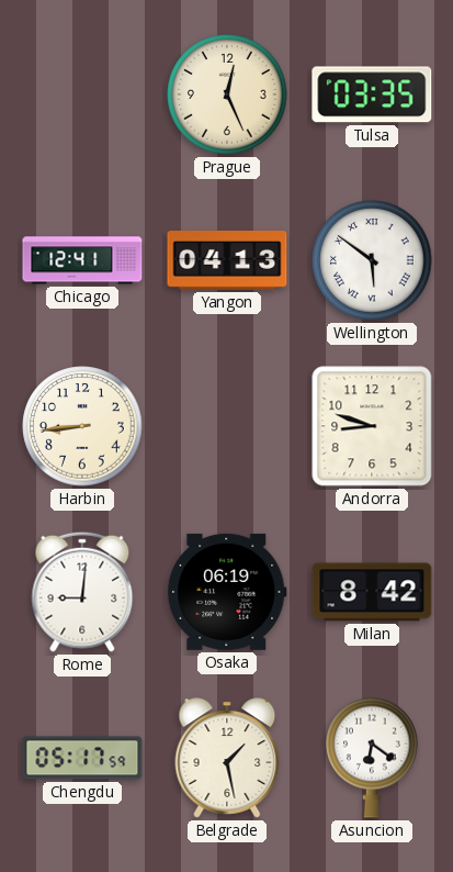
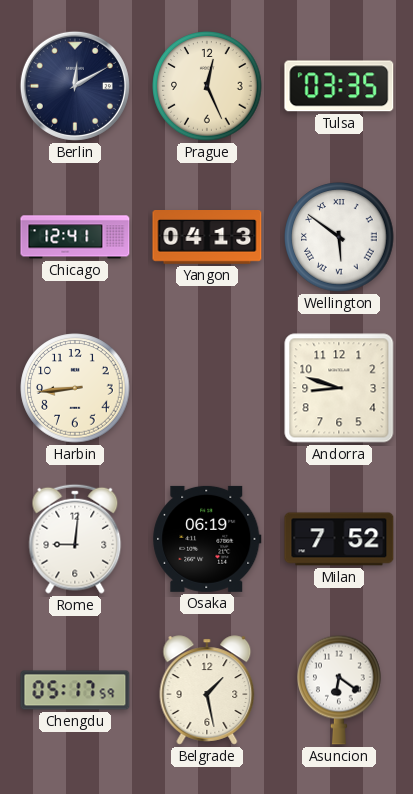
Berlin: none -> 12:10 (75, 86)
Milan: 8:42 -> 7:52 (339, 539)
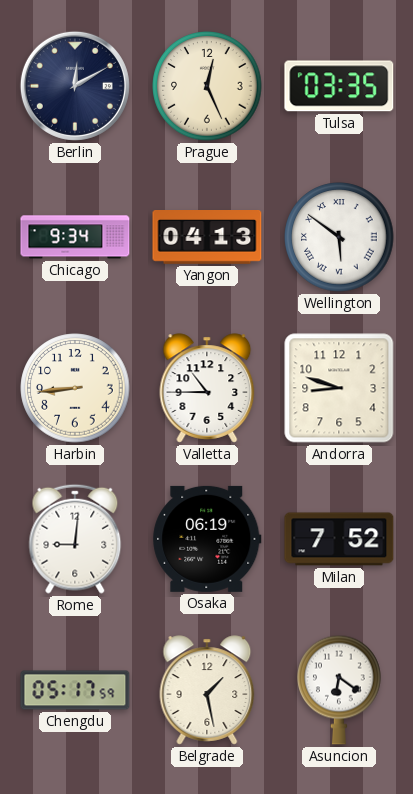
Chicago: 12:41 -> 9:34 (75, 237)
Valletta: none -> 10:45 (207, 388)
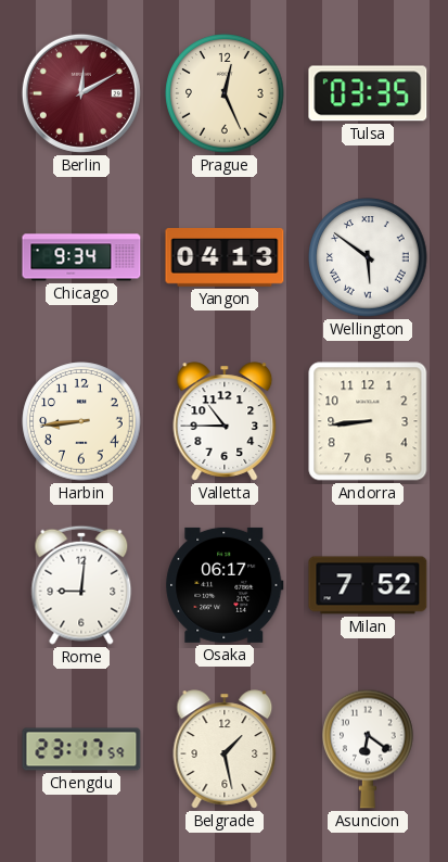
Berlin dial: navy -> burgundy (81, 93)
Andorra: 8:48 -> 8:44 (368, 421)
Osaka: 06:19 -> 06:17 (225, 585)
Chengdu: 05:17 -> 23:17 (81, 749)
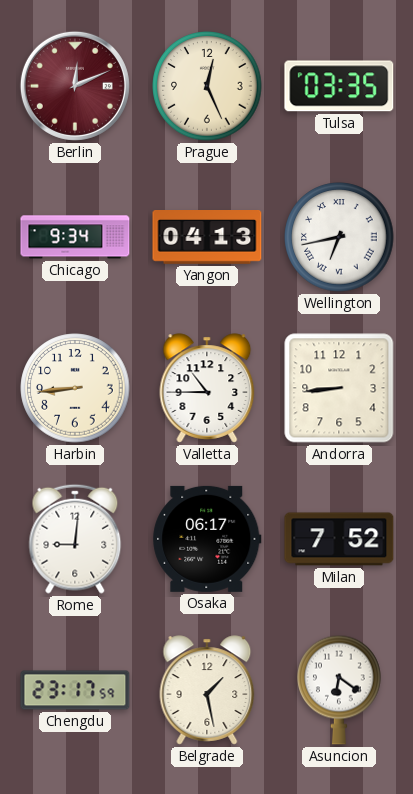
Berlin: 12:10 -> 12:11 (75, 86)
Wellington: 5:51 -> 6:43 (339, 237)
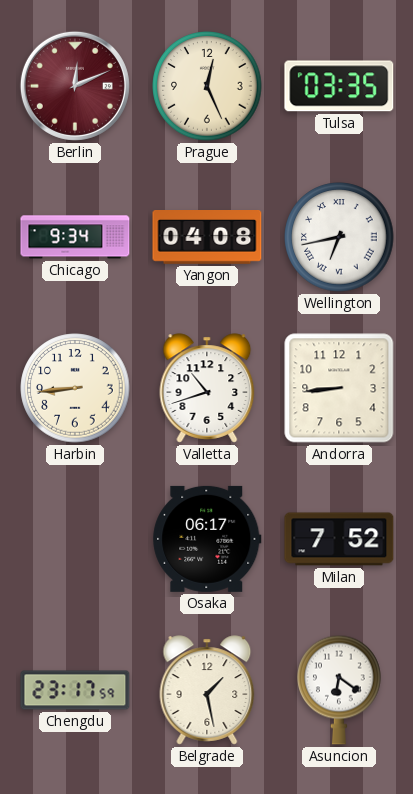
Yangon: 04:13 -> 04:08 (207, 238)
Valletta: 10:45 -> 10:42 (207, 388)
Rome: 9:01 -> none (75, 539)
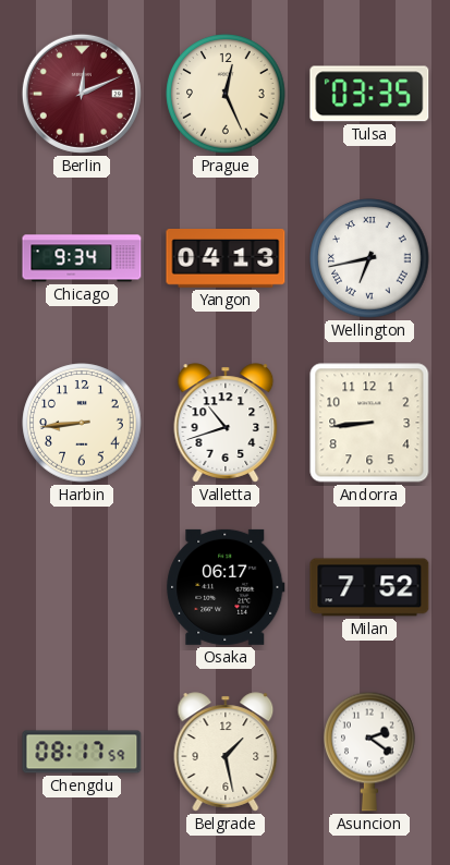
Yangon: 04:08 -> 04:13 (226, 259)
Chengdu: 23:17 -> 08:17 (82, 752)
Asuncion: 6:21 -> 2:21 (369, 752)
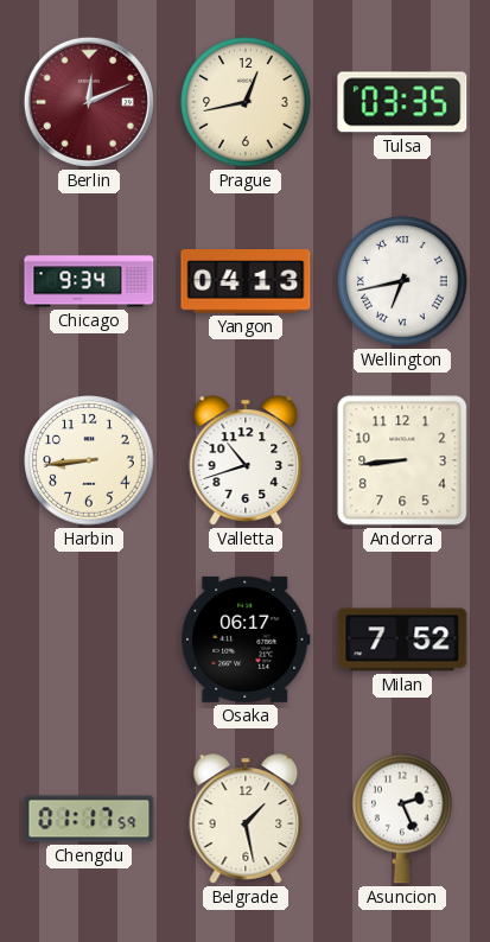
Prague: 12:26 -> 12:43 (246, 102)
Chengdu: 08:17 -> 01:17 (89, 819)
Asuncion: 2:21 -> 2:26 (402, 819)
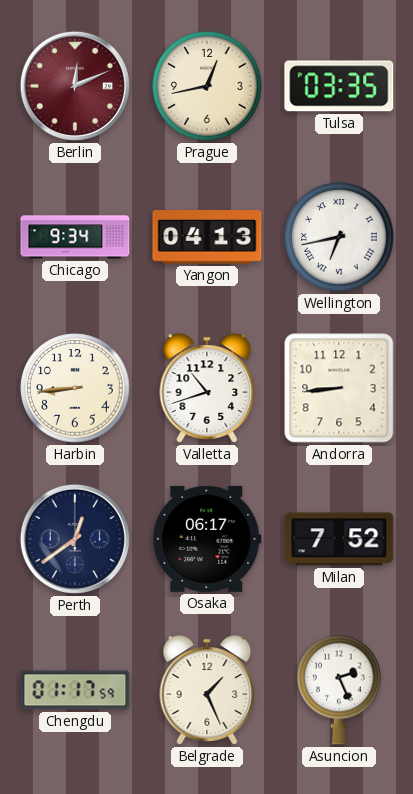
Perth: none -> 12:39 (75, 539)
Belgrade: 1:28 -> 1:26 (207, 690)
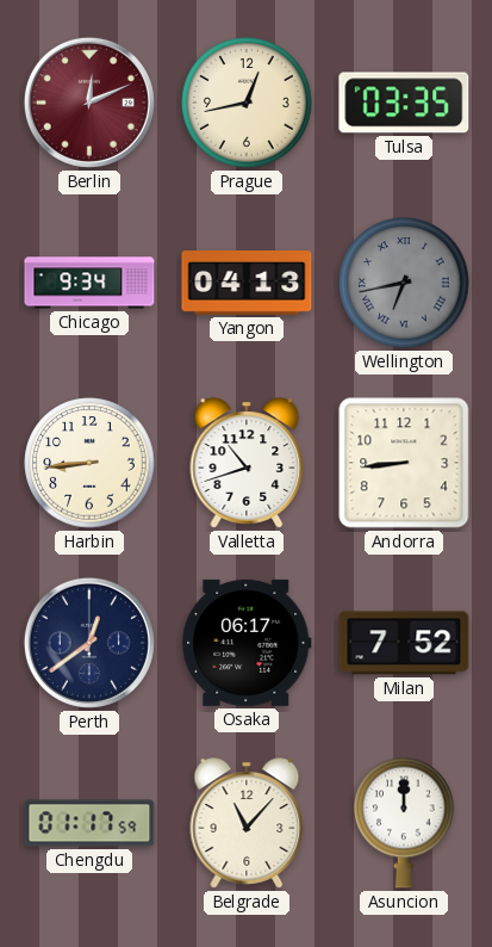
Wellington dial: white -> grey (404, 283)
Belgrade: 1:26 -> 11:07 (247, 823)
Asuncion: 2:26 -> 12:00 (404, 823)
